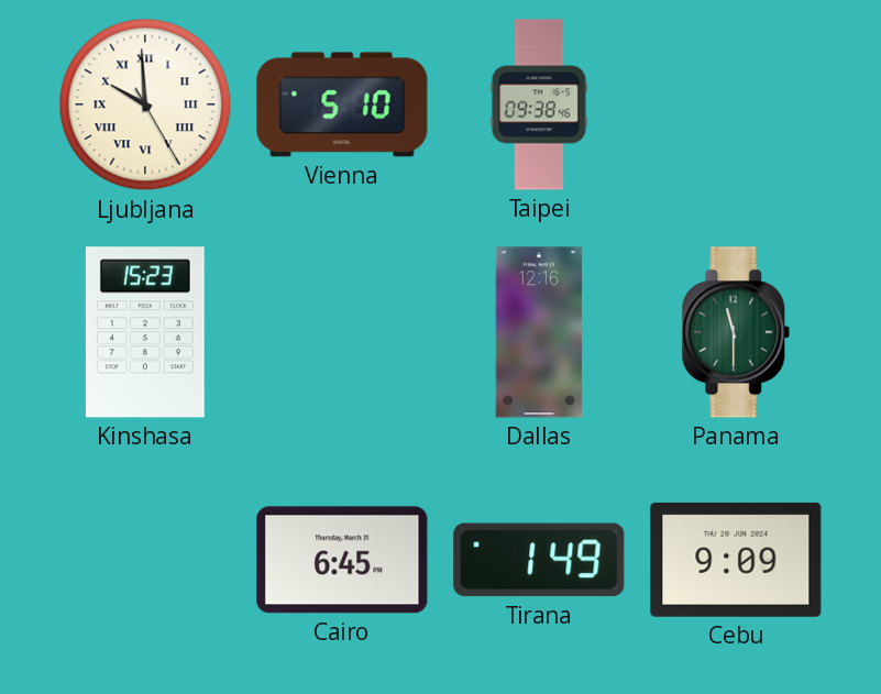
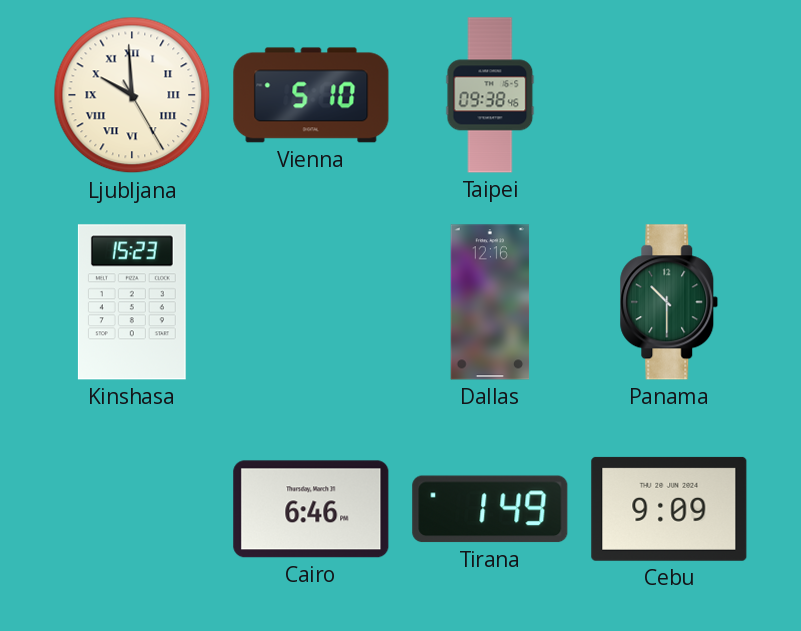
Panama: 11:30 -> 10:30 (669, 302)
Cairo: 6:45 -> 6:46 (311, 509)
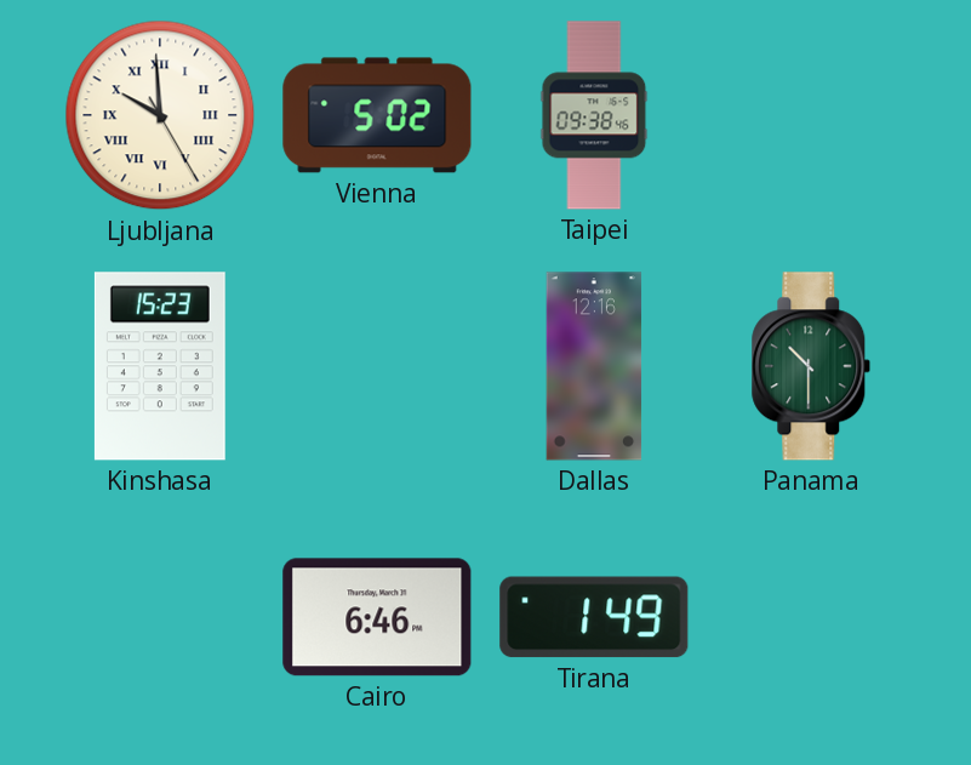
Vienna: 5:10 -> 5:02 (377, 115)
Cebu: 9:09 -> none (669, 509)
